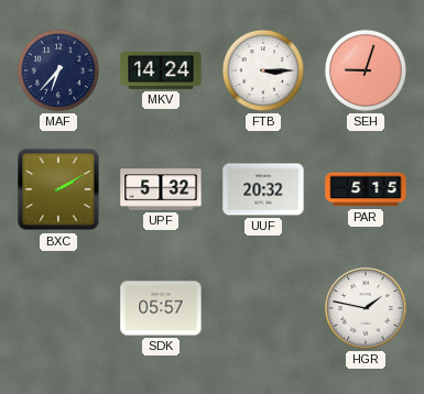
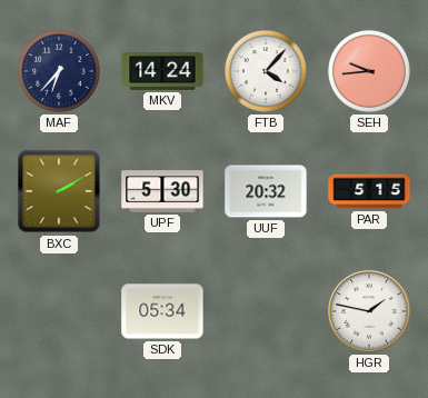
FTB: 3:15 -> 4:07 (266, 71)
SEH: 9:03 -> 9:44 (369, 71)
UPF: 5:32 -> 5:30 (162, 191)
SDK: 05:57 -> 05:34 (162, 311)
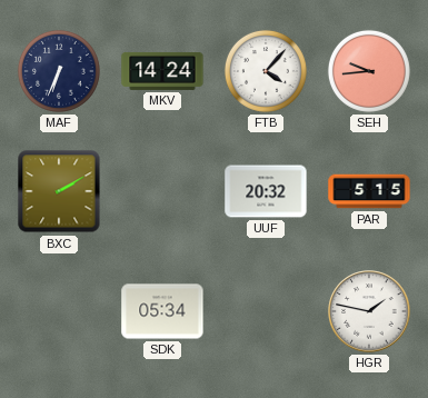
MAF: 6:37 -> 6:34 (59, 71)
UPF: 5:30 -> none (162, 191)
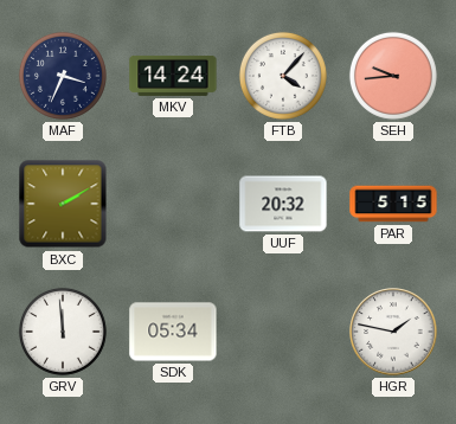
MAF: 6:34 -> 3:34 (63, 76)
GRV: none -> 11:59 (63, 332)
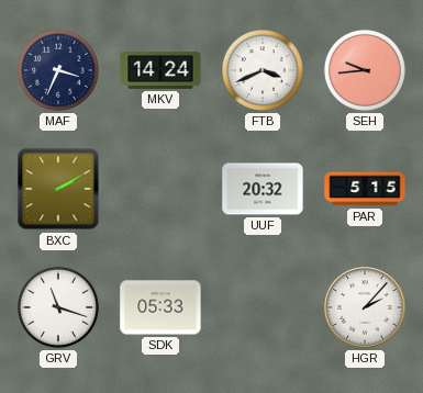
FTB: 4:07 -> 3:41 (263, 70)
GRV: 11:59 -> 11:18 (58, 307)
SDK: 05:34 -> 05:33 (160, 307)
HGR: 1:47 -> 2:07 (365, 307)
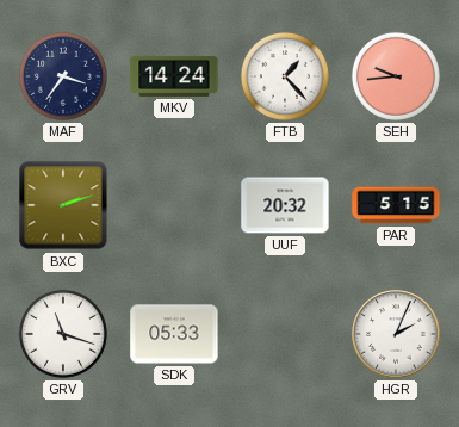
MAF: 3:34 -> 3:36 (63, 76)
FTB: 3:41 -> 1:23 (285, 76)
BXC: 2:10 -> 2:12 (63, 205)
HGR: 2:07 -> 2:04 (396, 334)
